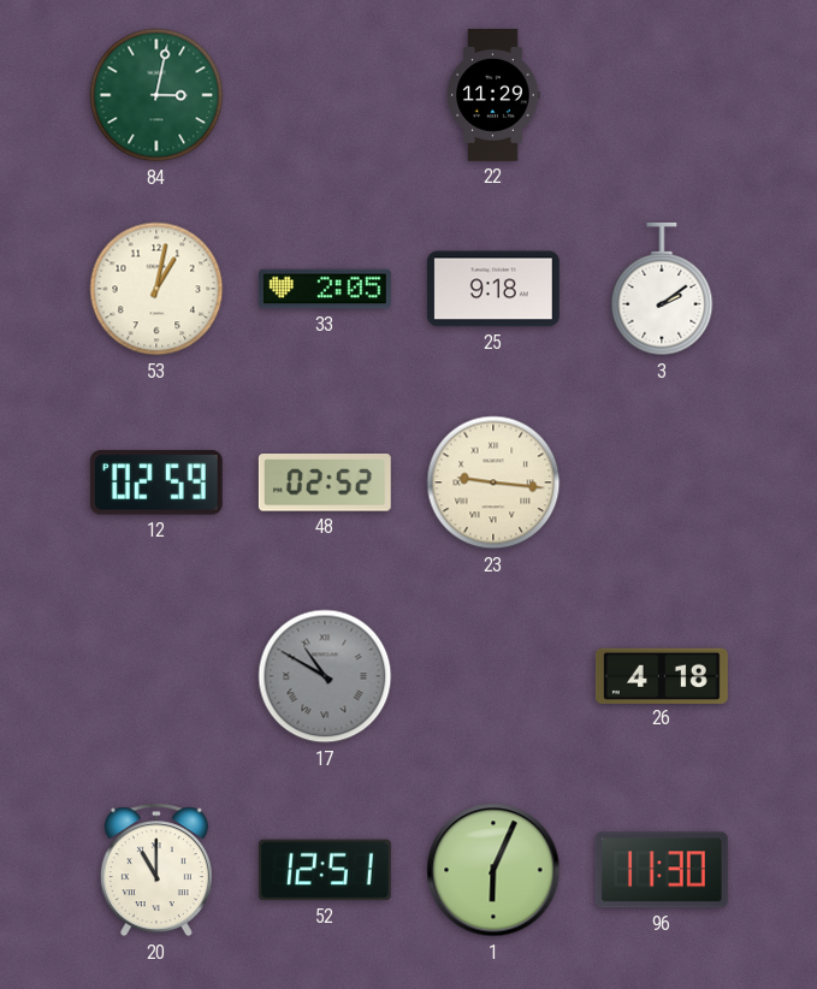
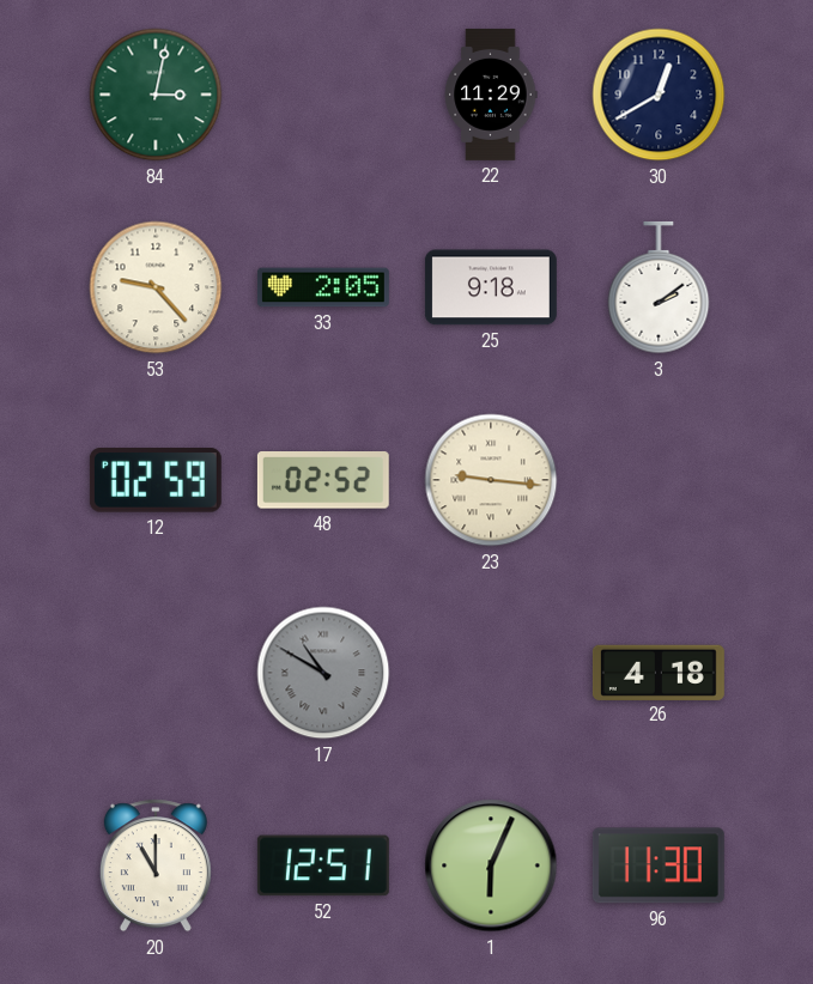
30: none -> 12:40 (659, 95)
53: 1:02 -> 9:23 (156, 287)
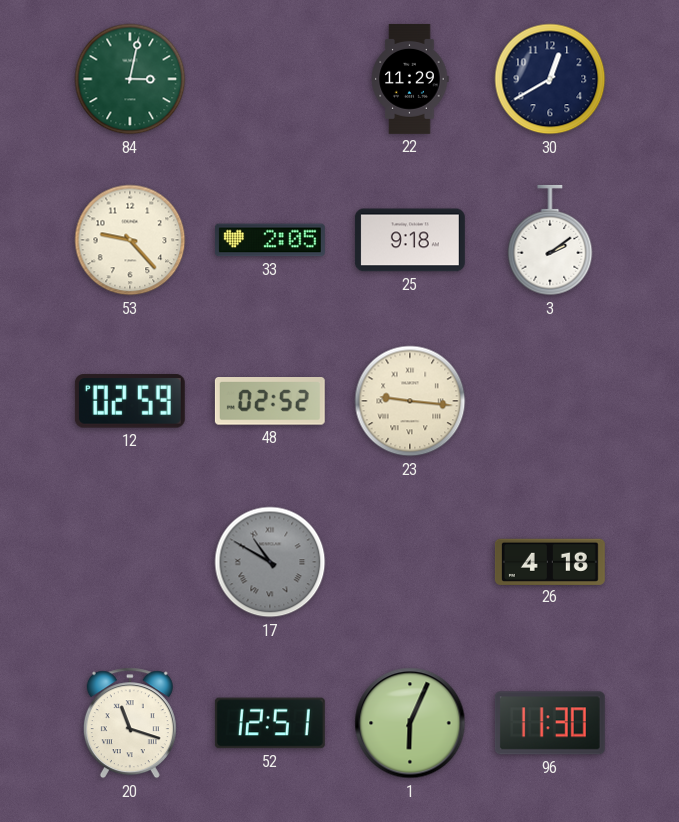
20: 11:00 -> 11:18 (130, 723)
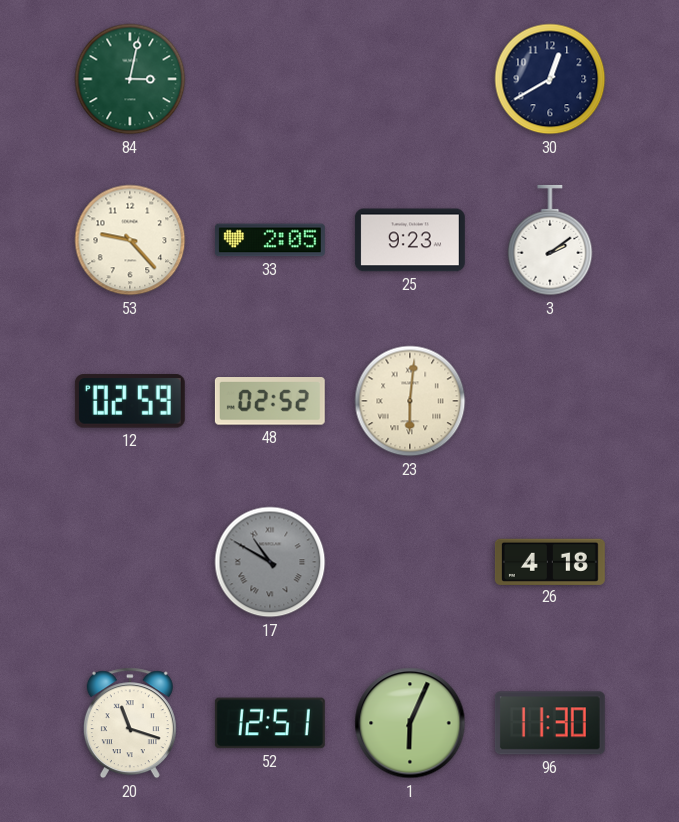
22: 11:29 -> none (410, 79)
25: 9:18 -> 9:23 (410, 240)
23: 9:16 -> 6:01 (410, 401)
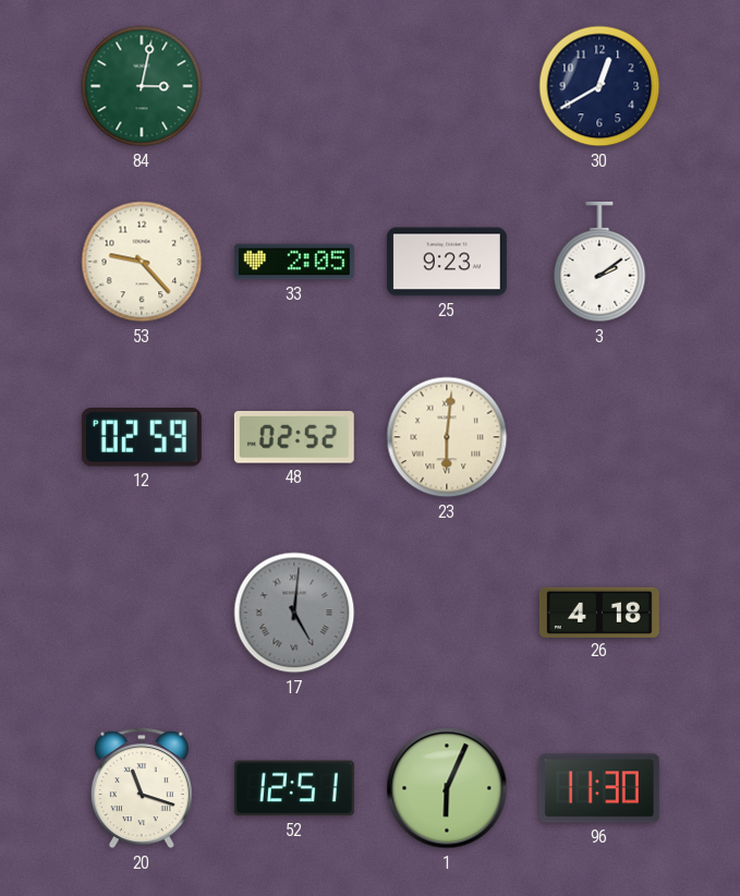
17: 10:50 -> 5:01 (294, 613)
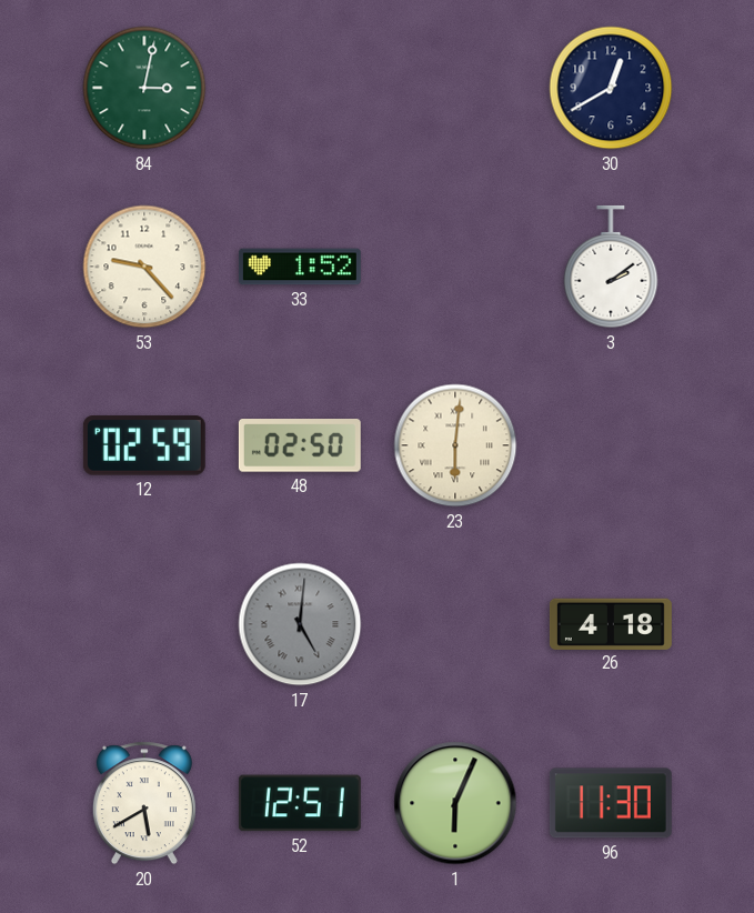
33: 2:05 -> 1:52 (300, 267)
25: 9:23 -> none (447, 262)
48: 02:52 -> 02:50 (300, 447)
20: 11:18 -> 5:40 (144, 803)
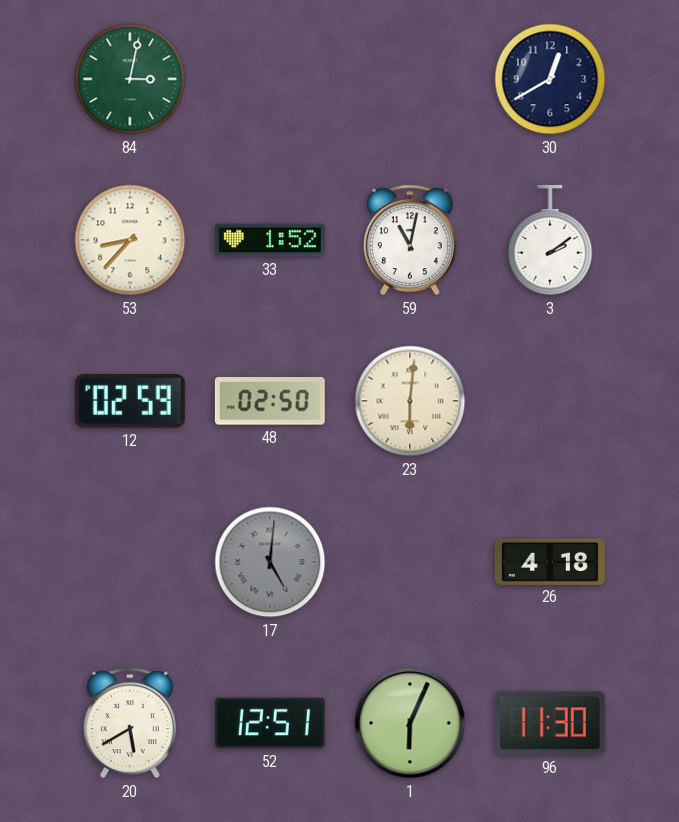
53: 9:23 -> 8:37 (130, 240)
59: none -> 11:02 (410, 240)
